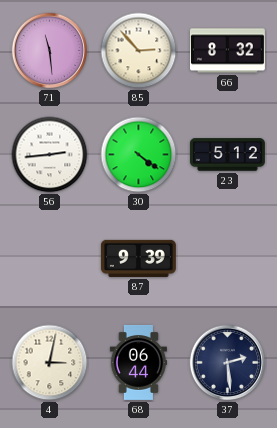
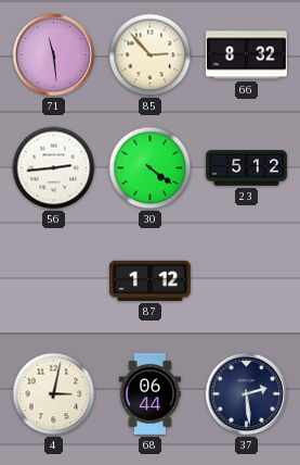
87: 9:39 -> 1:12 (149, 280)
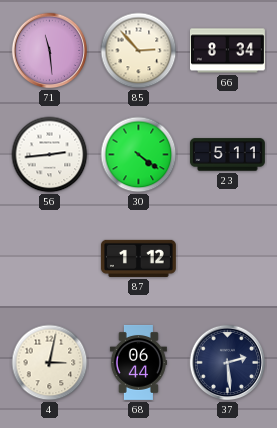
66: 8:32 -> 8:34 (227, 51)
23: 5:12 -> 5:11 (227, 155)
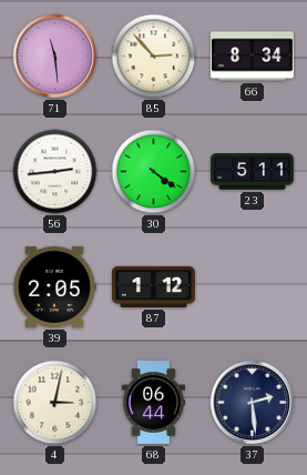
39: none -> 2:05 (54, 286)
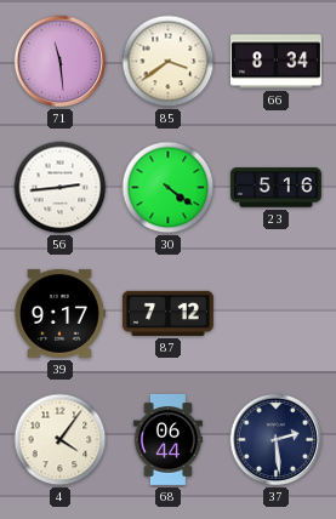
85: 2:53 -> 3:39 (169, 62)
23: 5:11 -> 5:16 (275, 188)
39: 2:05 -> 9:17 (59, 313)
87: 1:12 -> 7:12 (167, 313)
4: 3:02 -> 4:06 (61, 440)
